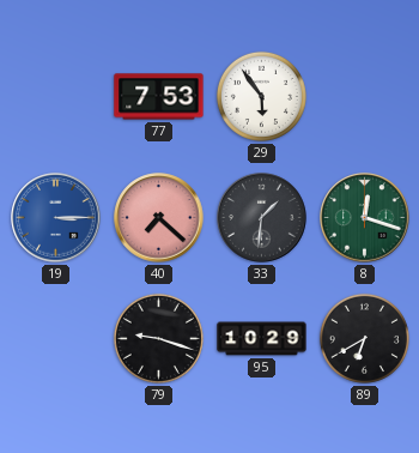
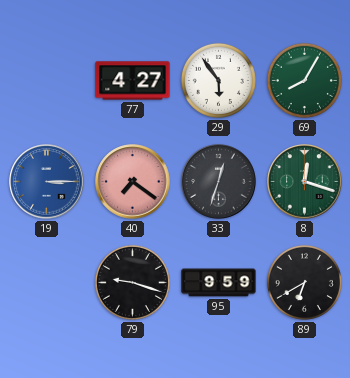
77: 7:53 -> 4:27 (133, 81)
69: none -> 8:05 (304, 80)
40: 7:22 -> 7:21 (133, 182)
33: 1:31 -> 12:33 (219, 182)
95: 10:29 -> 9:59 (219, 283)
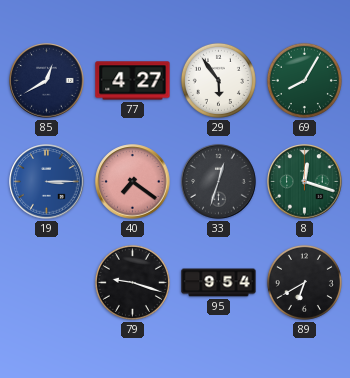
85: none -> 12:40 (47, 81)
95: 9:59 -> 9:54 (219, 283)
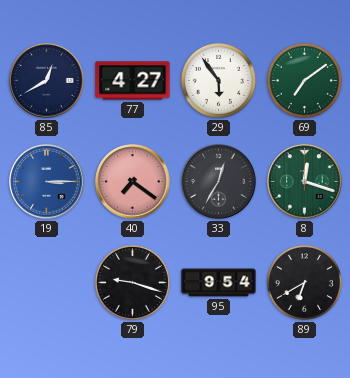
69: 8:05 -> 7:09 (304, 80)
33: 12:33 -> 12:35 (219, 182)
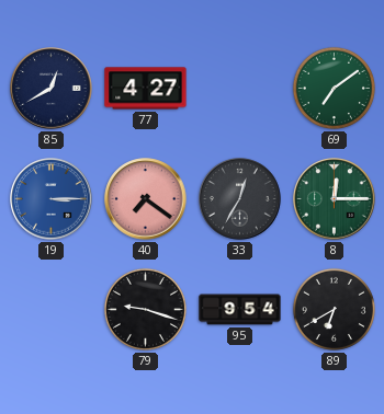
29: 5:54 -> none (218, 80)
8: 12:18 -> 12:15 (335, 199)
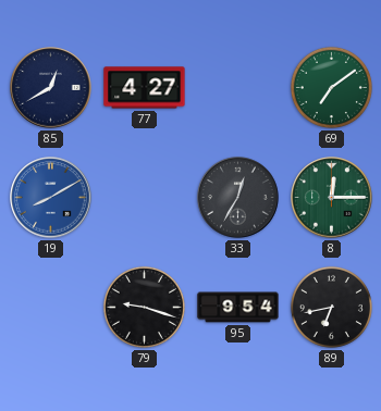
19: 3:15 -> 8:10 (51, 198)
40: 7:21 -> none (146, 199)
89: 6:40 -> 6:43 (331, 307)
